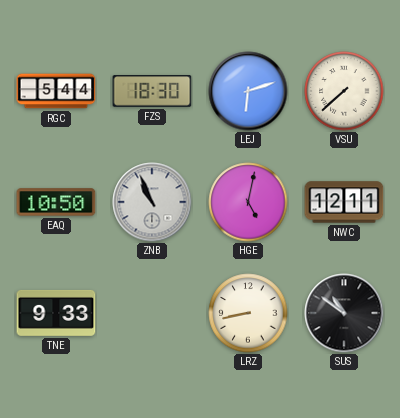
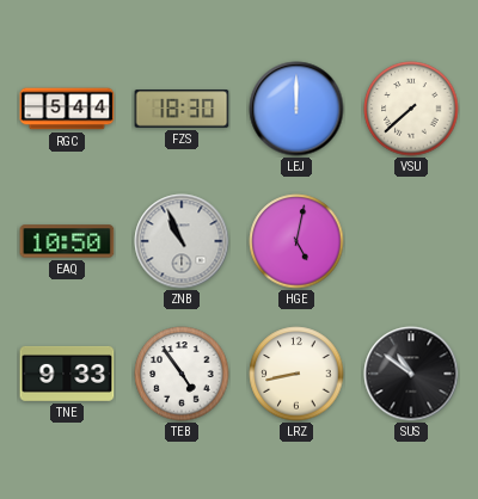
LEJ: 6:12 -> 12:00 (296, 109)
NWC: 12:11 -> none (344, 202)
TEB: none -> 4:54 (182, 374)
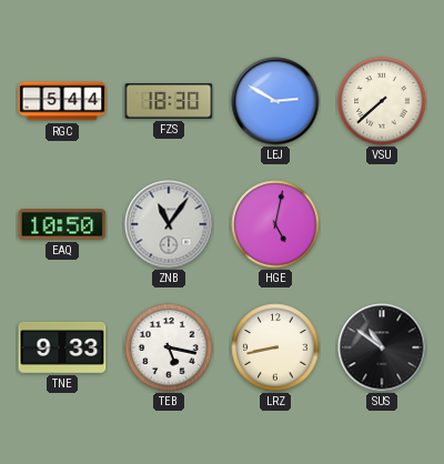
LEJ: 12:00 -> 2:50 (275, 101)
ZNB: 10:56 -> 11:06 (169, 224)
TEB: 4:54 -> 5:17 (169, 347)
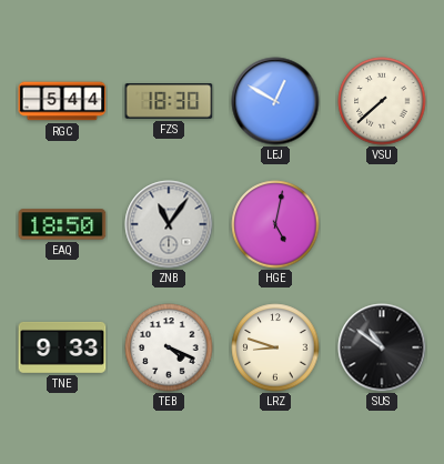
LEJ: 2:50 -> 12:50 (275, 101)
EAQ: 10:50 -> 18:50 (62, 224)
TEB: 5:17 -> 4:19 (169, 347)
LRZ: 8:43 -> 8:48 (275, 347)
